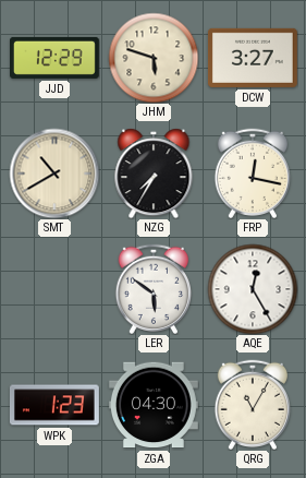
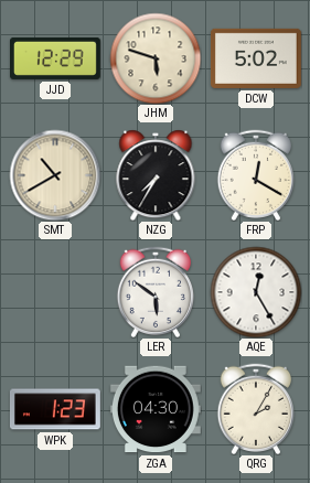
DCW: 3:27 -> 5:02 (256, 58)
FRP: 12:17 -> 12:20 (255, 175)
QRG: 11:05 -> 2:05 (255, 409)
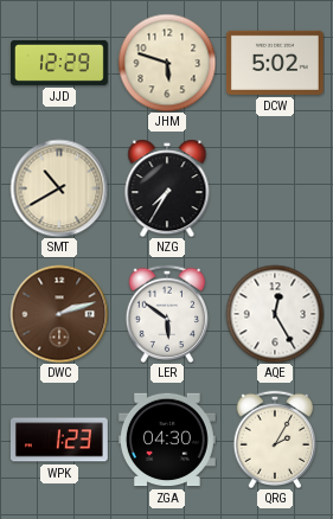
FRP: 12:20 -> none (255, 175)
DWC: none -> 2:12 (59, 314)
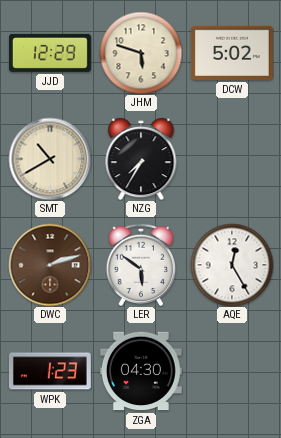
QRG: 2:05 -> none (274, 440)
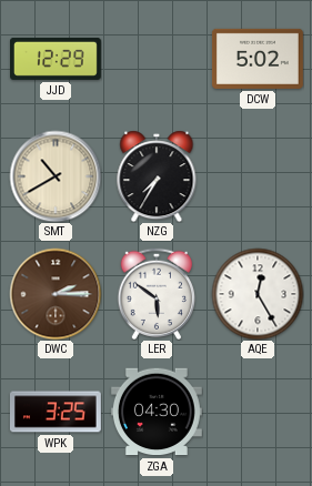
JHM: 5:48 -> none (141, 53)
DWC: 2:12 -> 2:15 (56, 294)
WPK: 1:23 -> 3:25 (56, 412)
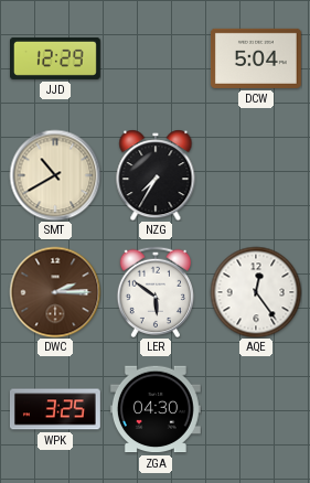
DCW: 5:02 -> 5:04 (256, 58)
AQE: 12:25 -> 12:24 (256, 292)
